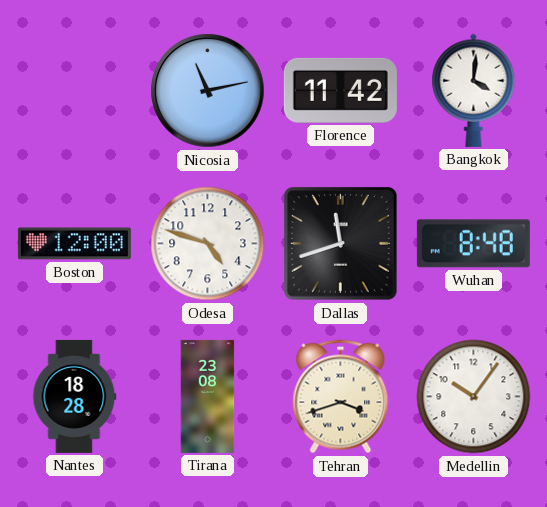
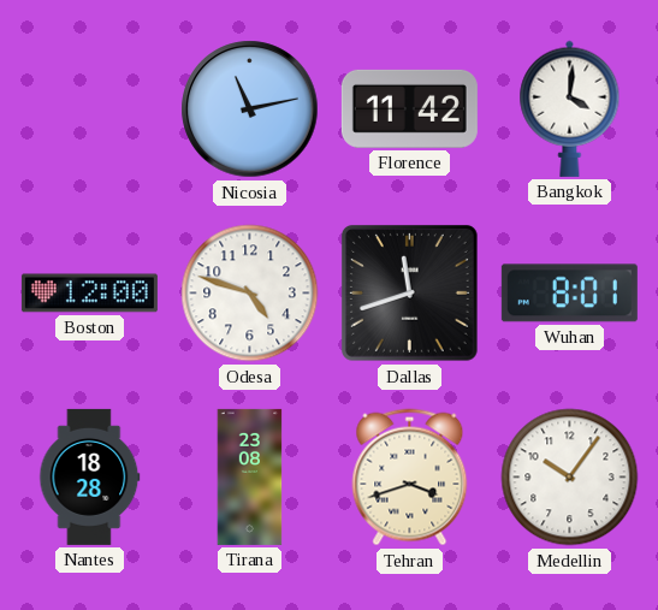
Wuhan: 8:48 -> 8:01 (569, 294)
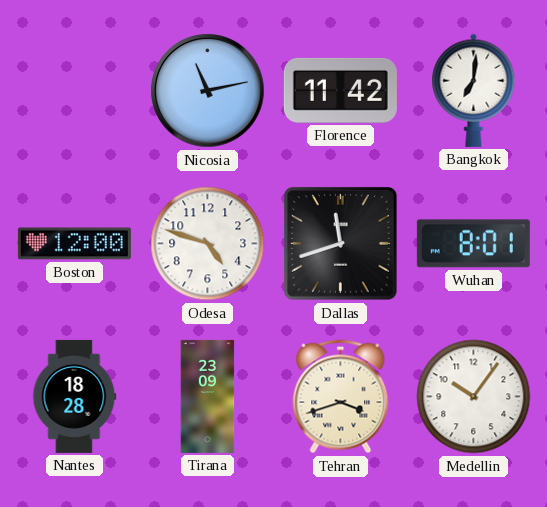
Bangkok: 4:01 -> 7:01 (474, 90)
Tirana: 23:08 -> 23:09 (208, 396)
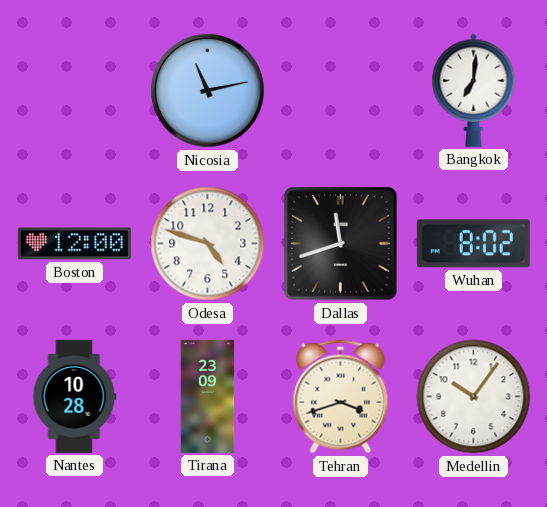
Florence: 11:42 -> none (340, 90)
Wuhan: 8:01 -> 8:02 (473, 244)
Nantes: 18:28 -> 10:28 (75, 396)
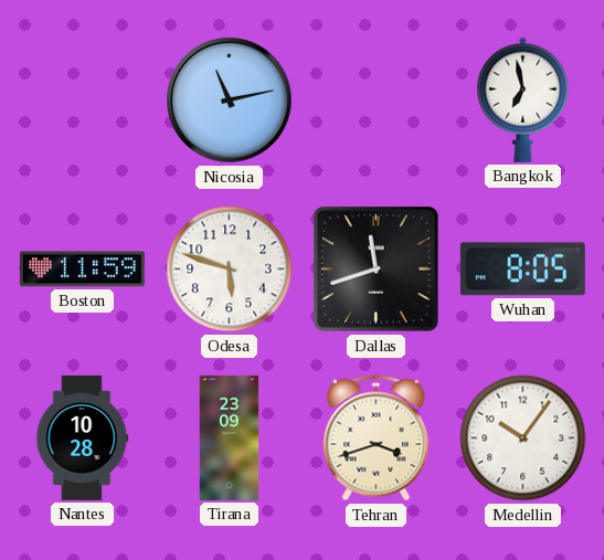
Bangkok: 7:01 -> 6:58 (523, 99)
Boston: 12:00 -> 11:59 (82, 270)
Odesa: 4:48 -> 5:48 (230, 270)
Wuhan: 8:02 -> 8:05 (522, 270)
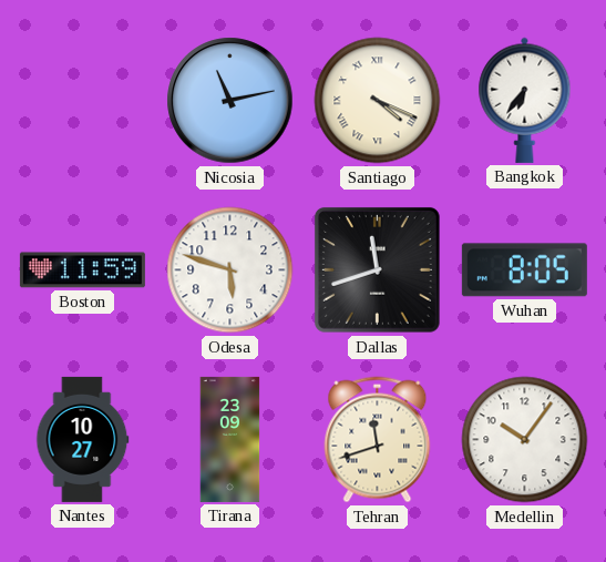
Santiago: none -> 4:19 (378, 101)
Bangkok: 6:58 -> 6:36 (525, 100)
Nantes: 10:28 -> 10:27 (83, 439)
Tehran: 3:42 -> 11:42 (378, 440)
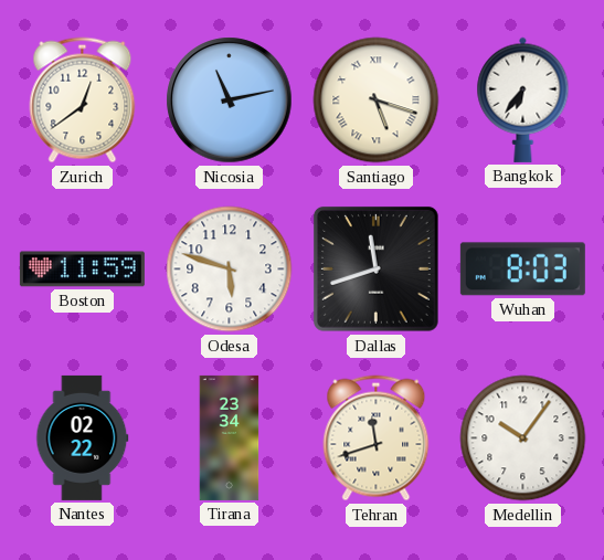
Zurich: none -> 12:39 (83, 101)
Santiago: 4:19 -> 5:18 (377, 101)
Wuhan: 8:05 -> 8:03 (522, 270)
Nantes: 10:27 -> 02:22 (83, 437)
Tirana: 23:09 -> 23:34 (230, 437)
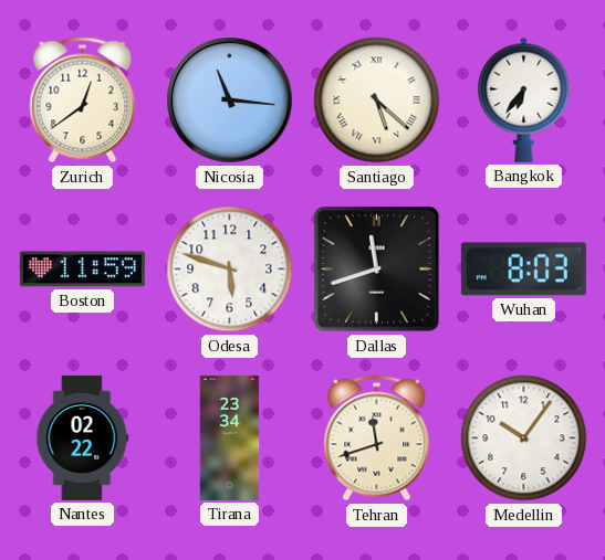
Nicosia: 11:13 -> 11:16 (230, 101)
Santiago: 5:18 -> 5:22 (377, 101)
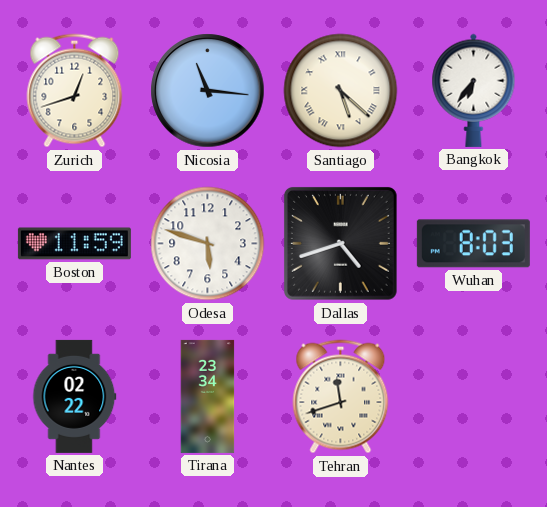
Zurich: 12:39 -> 12:42 (75, 91)
Dallas: 11:42 -> 4:42 (340, 243)
Medellin: 10:06 -> none (524, 439)
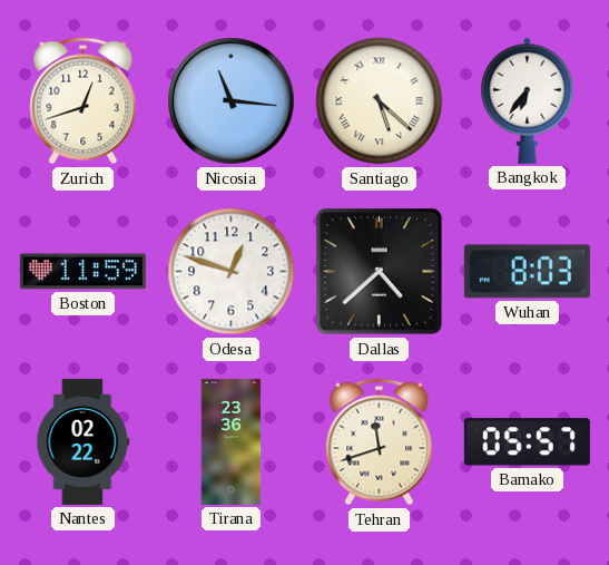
Odesa: 5:48 -> 12:48 (232, 272)
Dallas: 4:42 -> 4:38 (379, 271)
Tirana: 23:34 -> 23:36 (232, 441)
Bamako: none -> 05:57 (527, 442)
